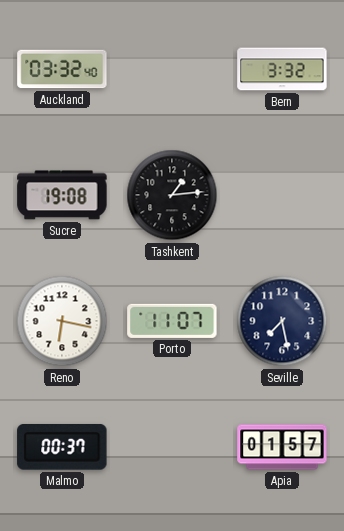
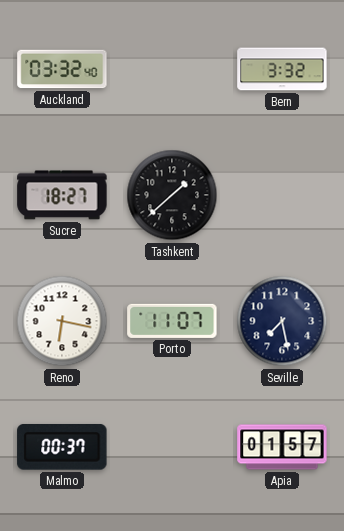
Sucre: 19:08 -> 18:27 (62, 195)
Tashkent: 1:14 -> 1:38 (172, 195)
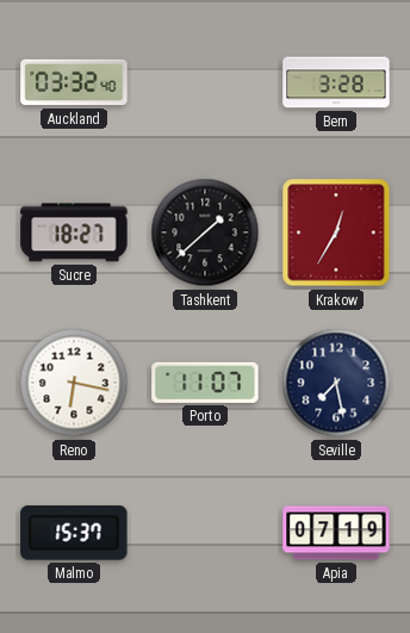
Bern: 3:32 -> 3:28 (336, 82)
Krakow: none -> 12:35 (336, 232)
Malmo: 00:37 -> 15:37 (74, 533)
Apia: 01:57 -> 07:19 (336, 533)
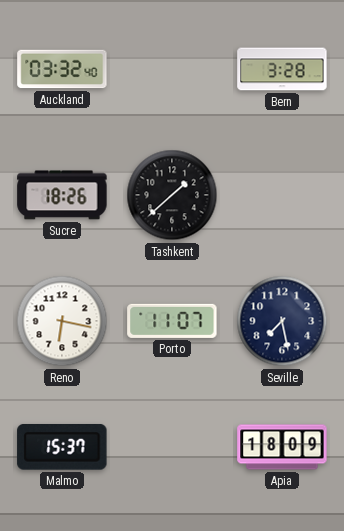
Sucre: 18:27 -> 18:26 (62, 195)
Krakow: 12:35 -> none (336, 232)
Apia: 07:19 -> 18:09 (282, 447)
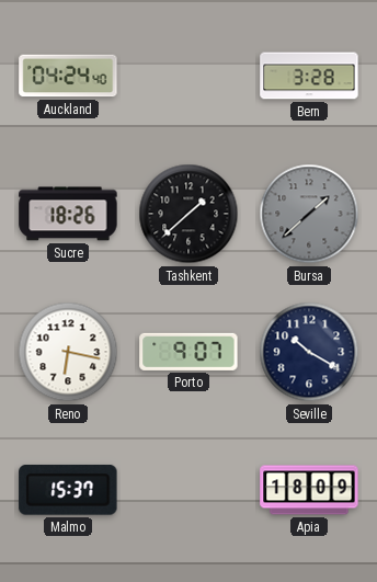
Auckland: 03:32 -> 04:24 (68, 76)
Bursa: none -> 1:38 (309, 214)
Porto: 11:07 -> 9:07 (188, 352)
Seville: 7:28 -> 10:20 (309, 352)
